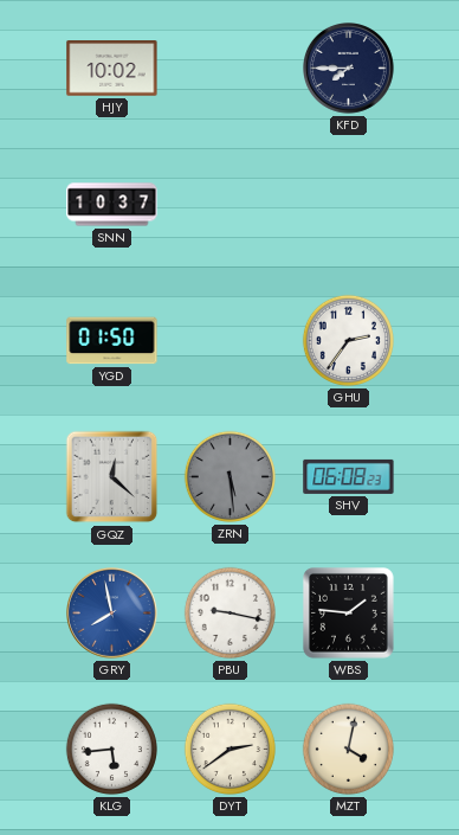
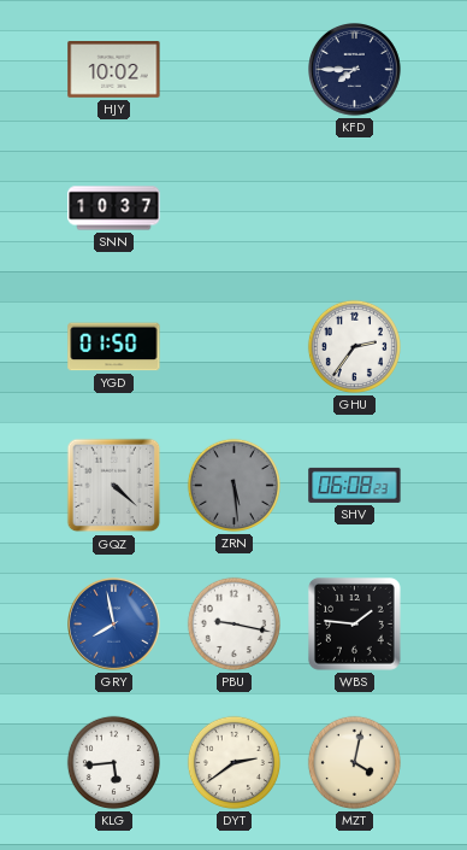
GQZ: 12:22 -> 4:22 (114, 486)
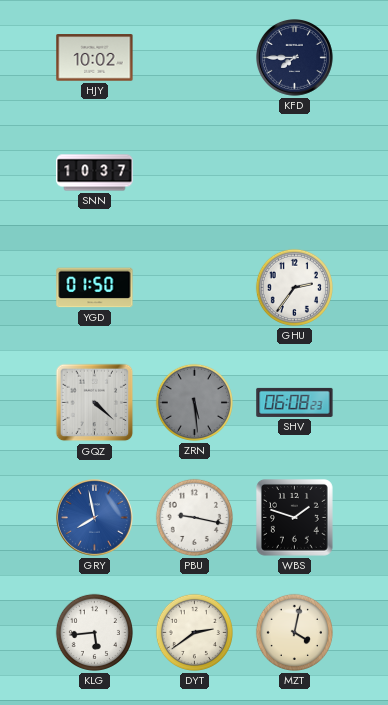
WBS: 1:46 -> 1:48 (295, 518)
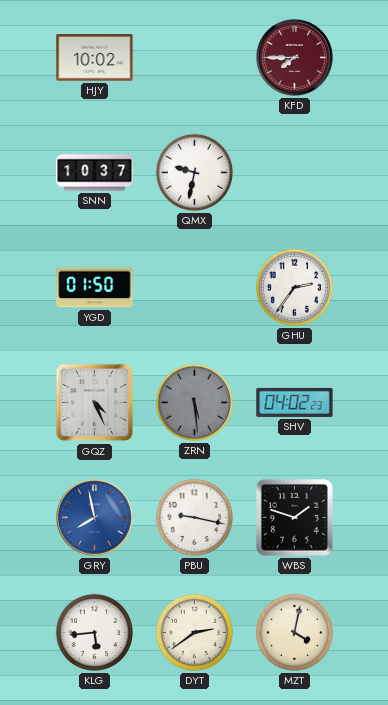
KFD dial: navy -> burgundy (295, 58)
QMX: none -> 9:32 (194, 172)
GQZ: 4:22 -> 4:26 (95, 403)
SHV: 06:08 -> 04:02 (295, 402)
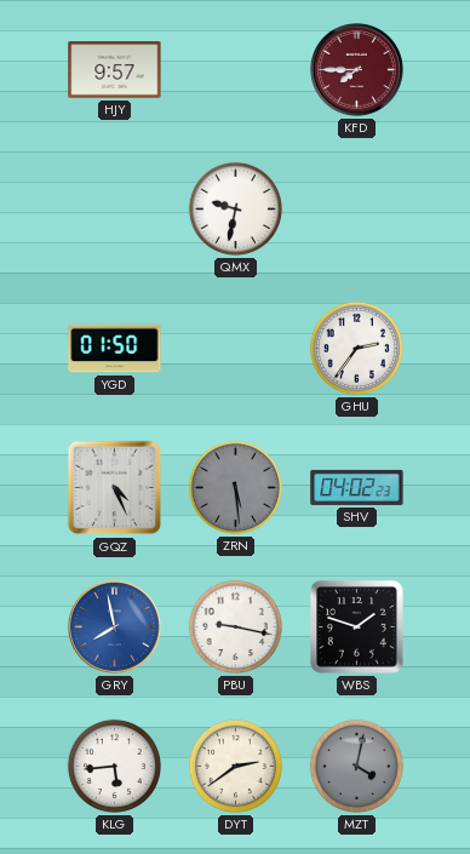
HJY: 10:02 -> 9:57 (115, 70)
SNN: 10:37 -> none (95, 173)
MZT dial: cream -> grey (356, 766)
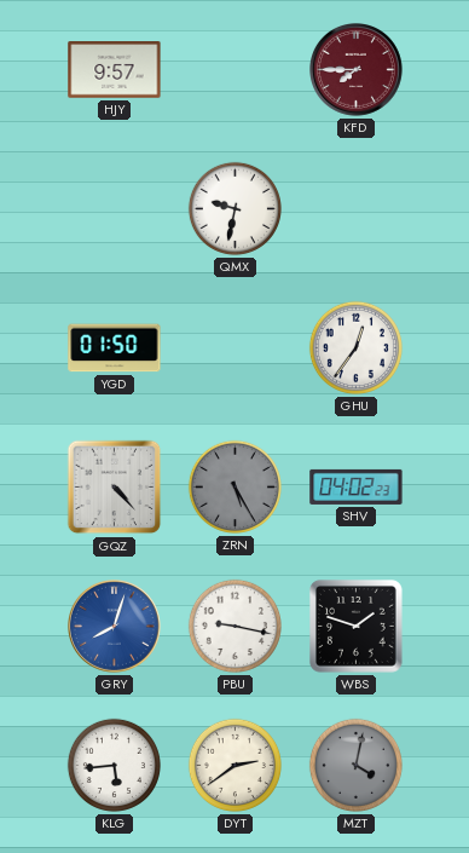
GHU: 2:36 -> 12:36 (355, 347)
GQZ: 4:26 -> 4:23 (115, 488)
ZRN: 5:29 -> 5:25 (234, 486)
GRY: 7:58 -> 8:03 (115, 627)
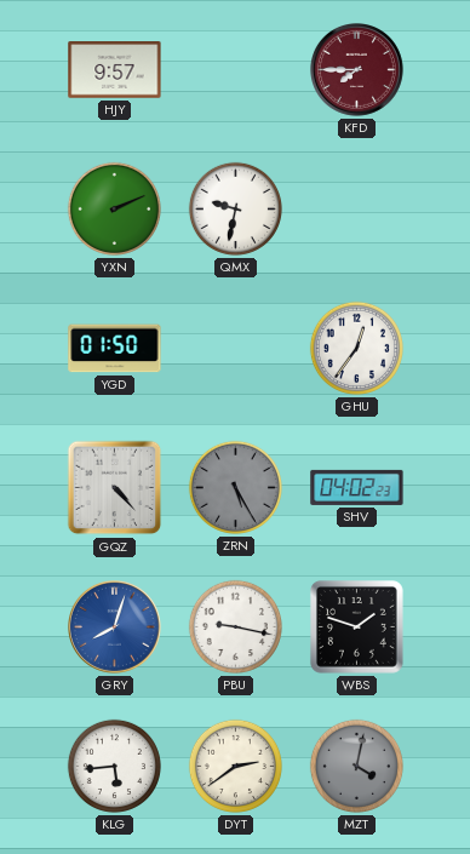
YXN: none -> 2:11 (114, 208)
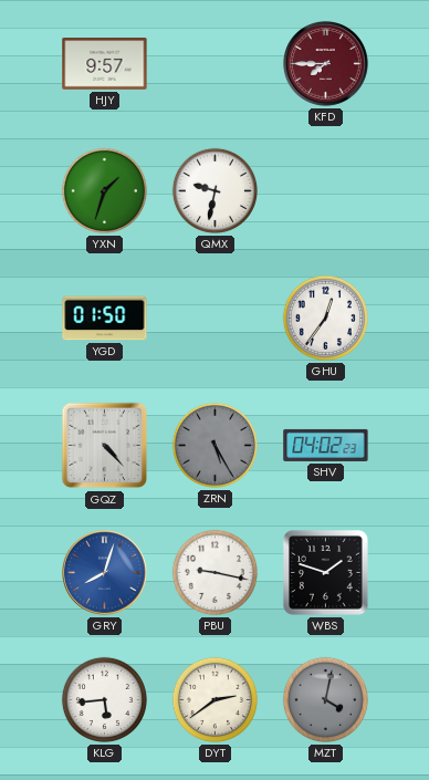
YXN: 2:11 -> 1:33 (104, 190)
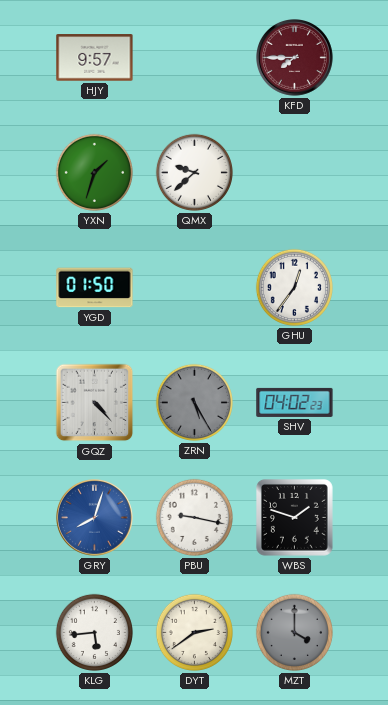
QMX: 9:32 -> 9:38 (194, 172)
MZT: 4:02 -> 4:00 (294, 632)
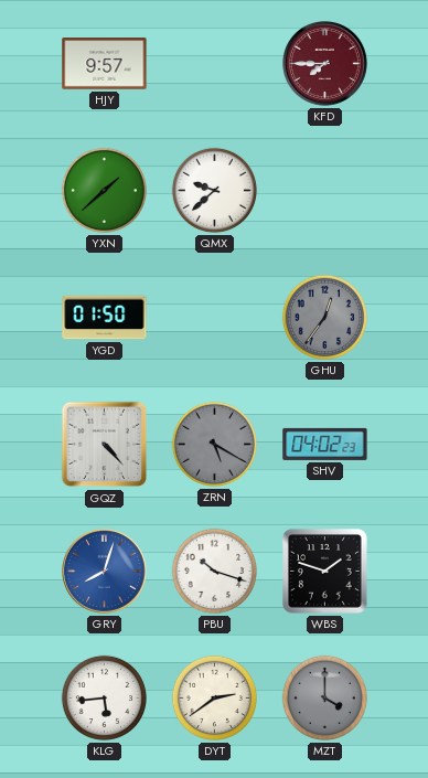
YXN: 1:33 -> 1:38 (104, 190)
GHU dial: white -> grey (324, 317)
ZRN: 5:25 -> 5:20 (214, 444)
PBU: 9:17 -> 10:18 (214, 571)
